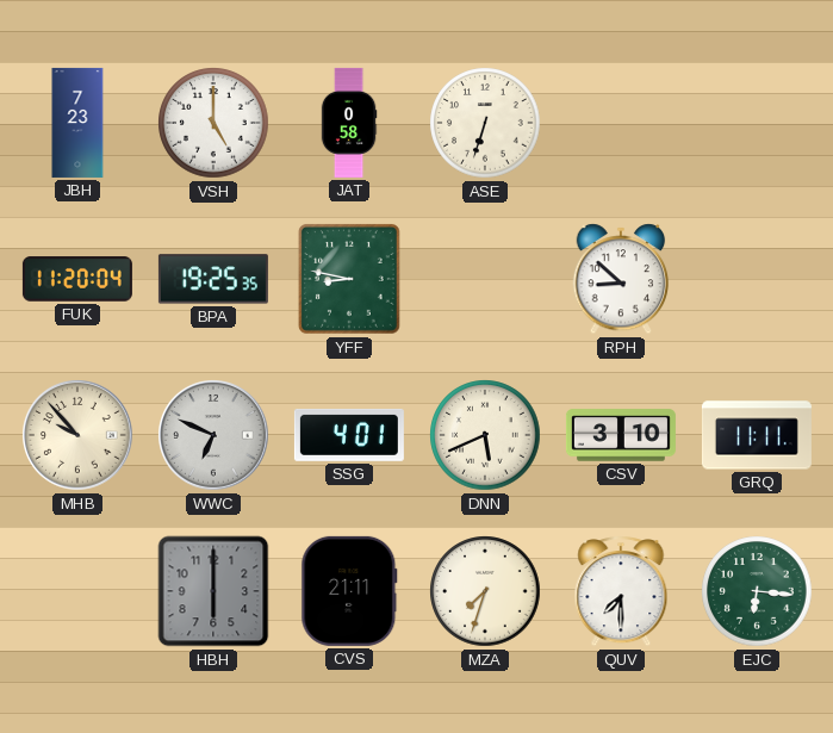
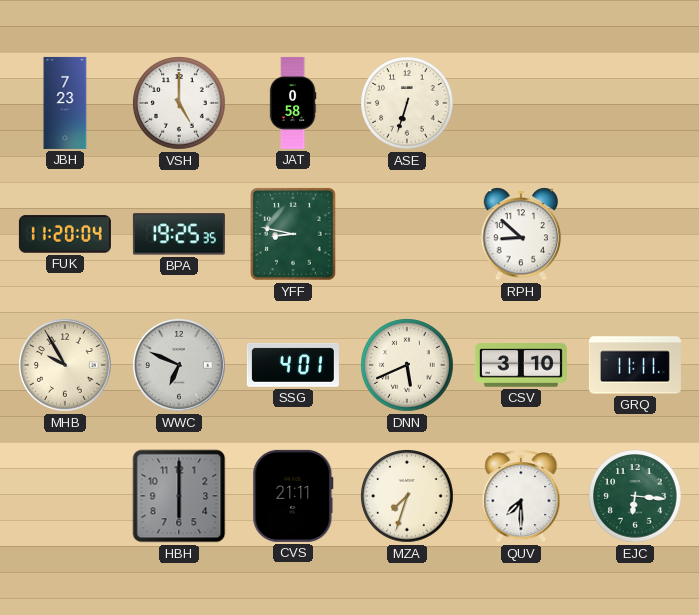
MHB: 9:53 -> 9:55 (66, 366)
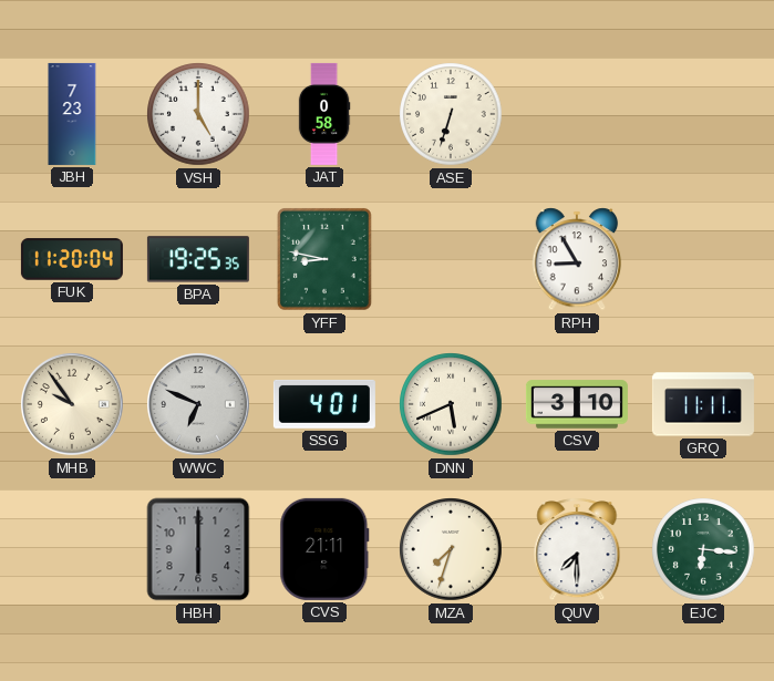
RPH: 8:52 -> 8:55 (577, 259)
MHB: 9:55 -> 9:54 (73, 405)
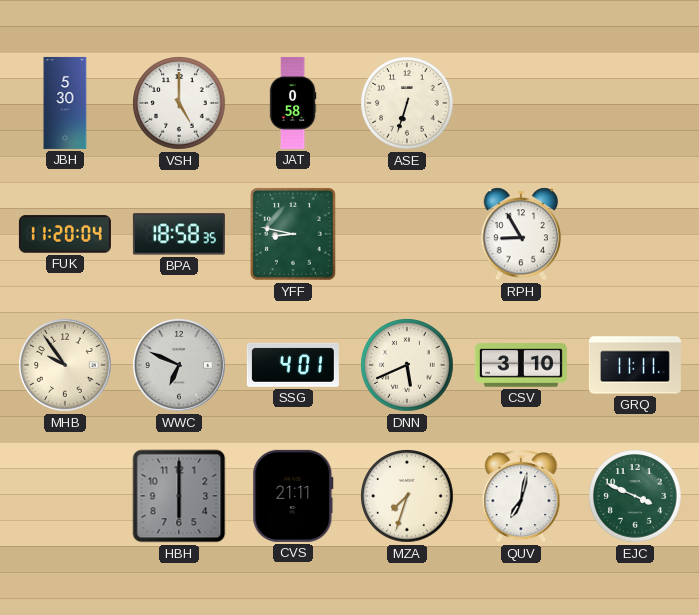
JBH: 7:23 -> 5:30 (65, 103)
BPA: 19:25 -> 18:58 (179, 234)
QUV: 7:30 -> 7:02 (521, 496)
EJC: 6:16 -> 3:49 (635, 496)
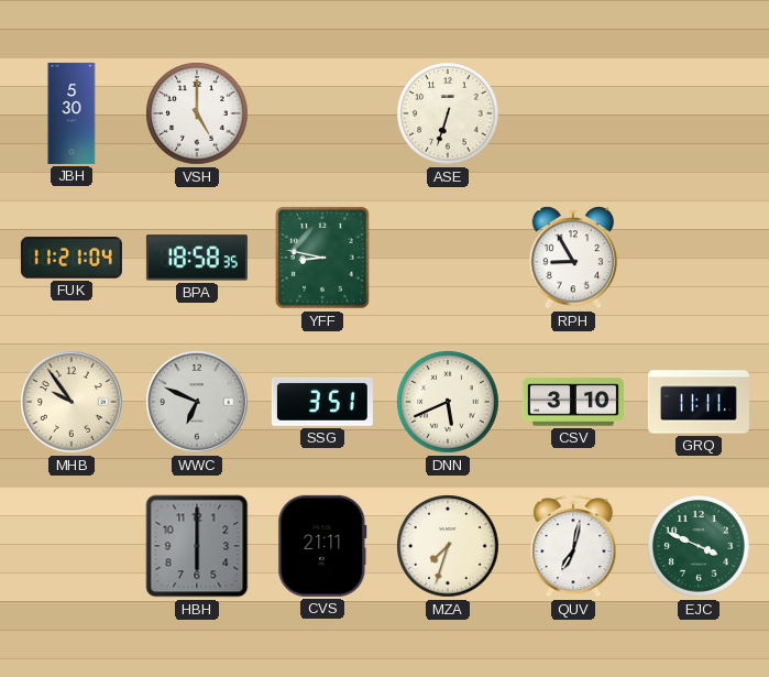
JAT: 0:58 -> none (293, 103)
FUK: 11:20 -> 11:21 (72, 258)
SSG: 4:01 -> 3:51 (322, 402)
